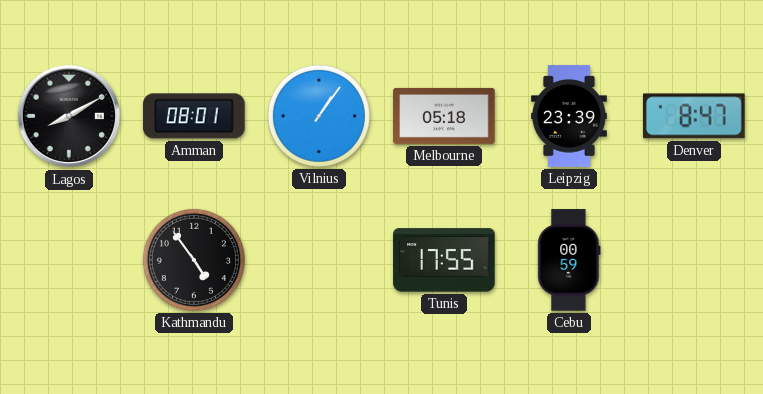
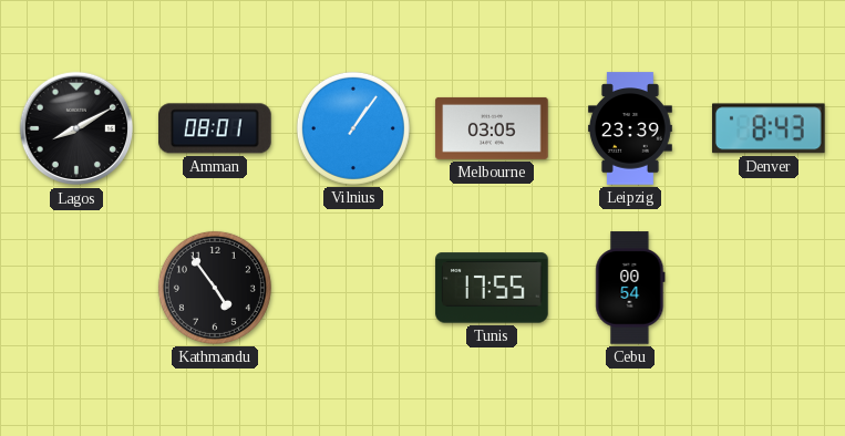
Melbourne: 05:18 -> 03:05 (492, 128)
Denver: 8:47 -> 8:43 (770, 128)
Cebu: 00:59 -> 00:54 (630, 288)
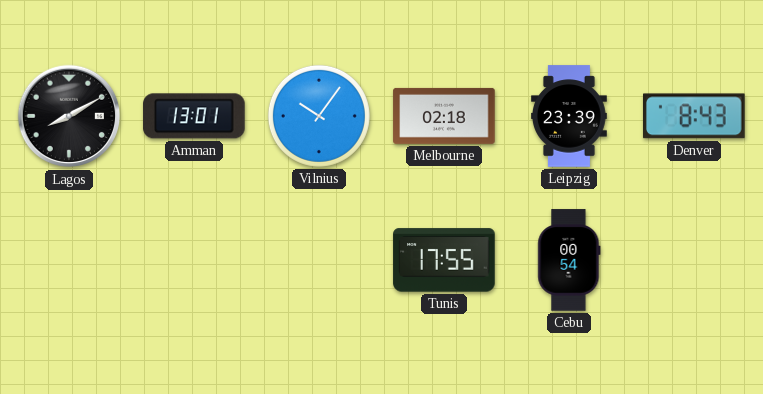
Amman: 08:01 -> 13:01 (194, 116)
Vilnius: 1:06 -> 10:06 (319, 116)
Melbourne: 03:05 -> 02:18 (444, 116)
Kathmandu: 4:54 -> none (215, 288)
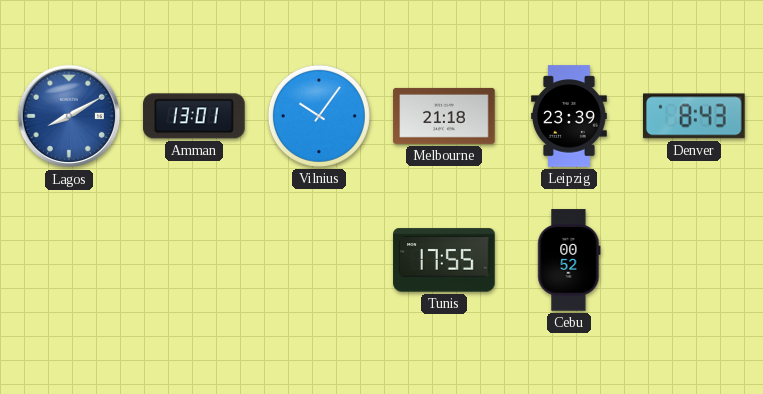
Lagos dial: black -> blue (69, 116)
Melbourne: 02:18 -> 21:18 (444, 116)
Cebu: 00:54 -> 00:52 (569, 260)
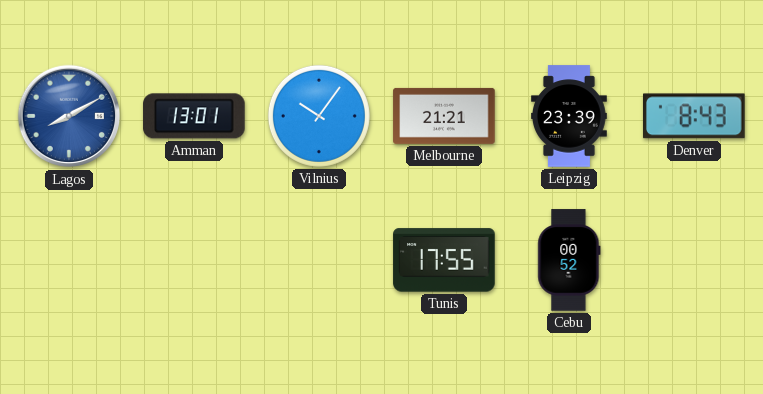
Melbourne: 21:18 -> 21:21 (444, 116)
